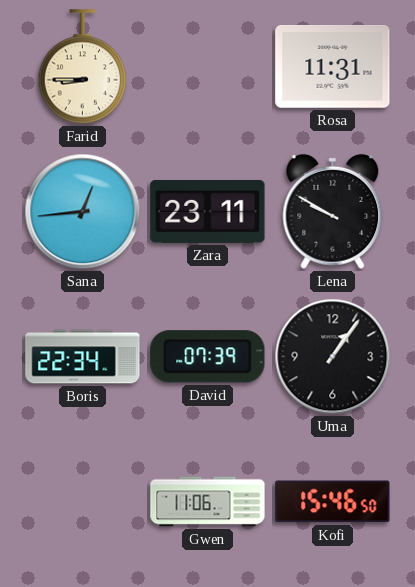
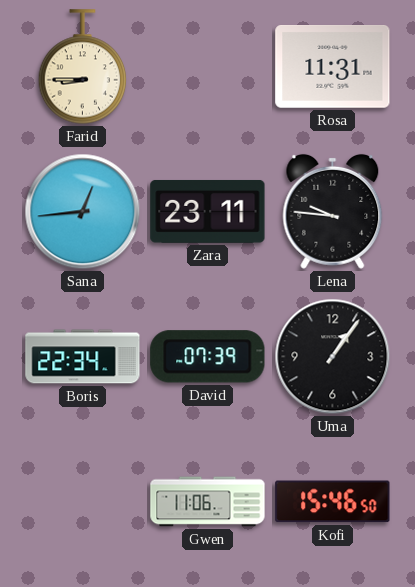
Lena: 9:50 -> 9:46 (333, 211)
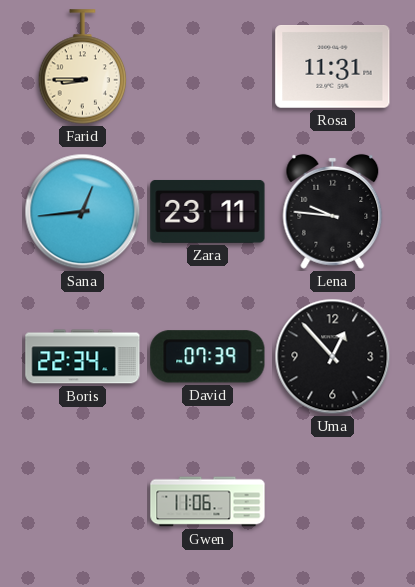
Uma: 1:06 -> 12:53 (333, 357)
Kofi: 15:46 -> none (333, 502)
